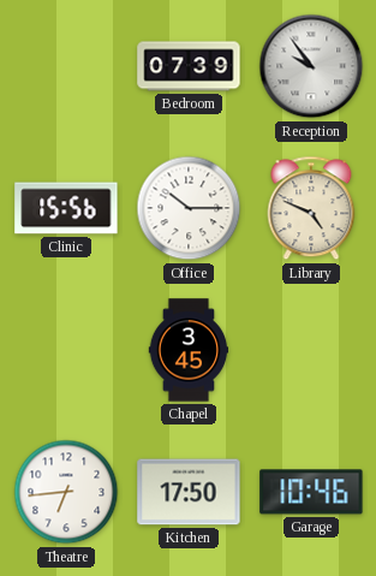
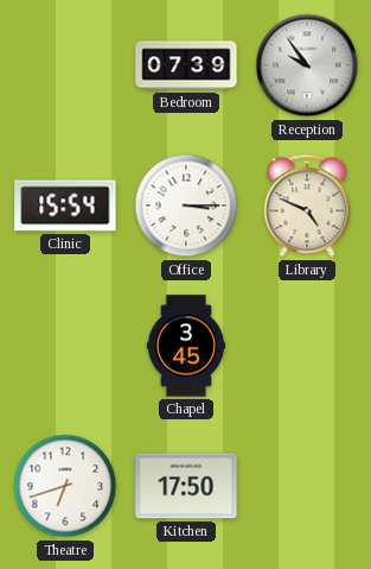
Clinic: 15:56 -> 15:54 (65, 206)
Office: 10:15 -> 3:15 (186, 206)
Theatre: 6:44 -> 6:42 (65, 486)
Garage: 10:46 -> none (311, 492)
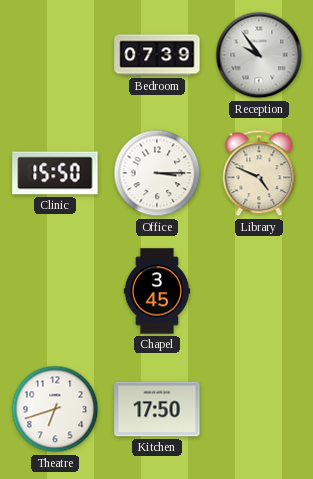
Clinic: 15:54 -> 15:50 (55, 173)
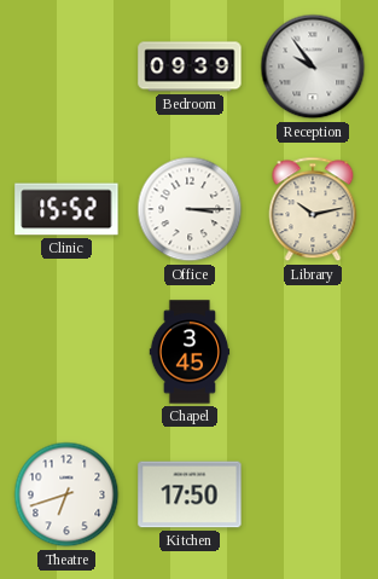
Bedroom: 07:39 -> 09:39 (190, 66)
Clinic: 15:50 -> 15:52 (66, 209)
Library: 4:49 -> 10:13 (313, 209)
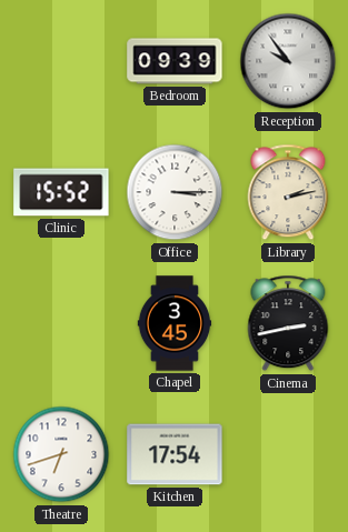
Library: 10:13 -> 2:13 (288, 192)
Cinema: none -> 2:43 (288, 323)
Kitchen: 17:50 -> 17:54 (175, 454)
